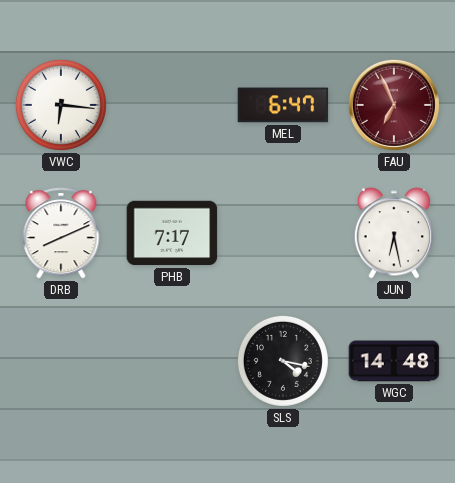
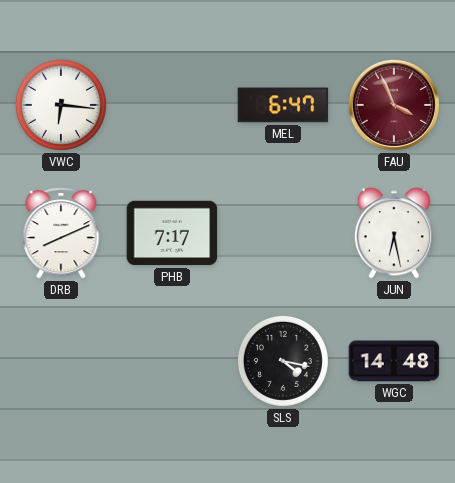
FAU: 6:56 -> 3:56 (394, 105)
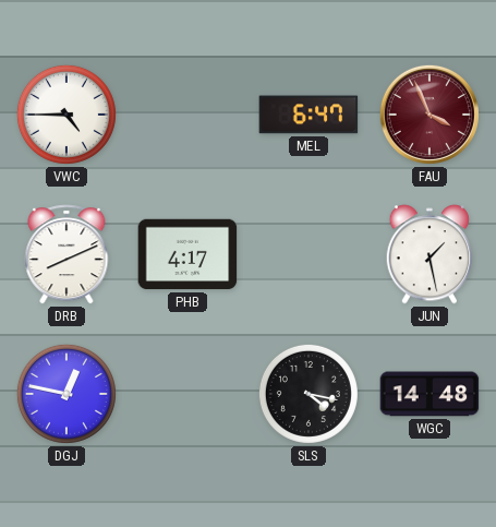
VWC: 6:16 -> 4:45 (66, 115)
PHB: 7:17 -> 4:17 (187, 254)
JUN: 6:28 -> 1:28 (428, 254)
DGJ: none -> 12:47 (66, 394)
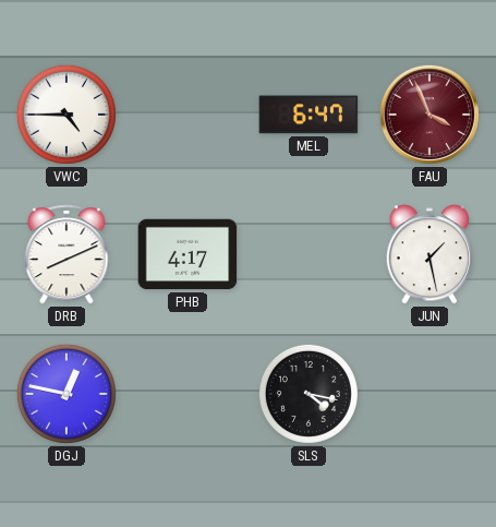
WGC: 14:48 -> none (430, 394)
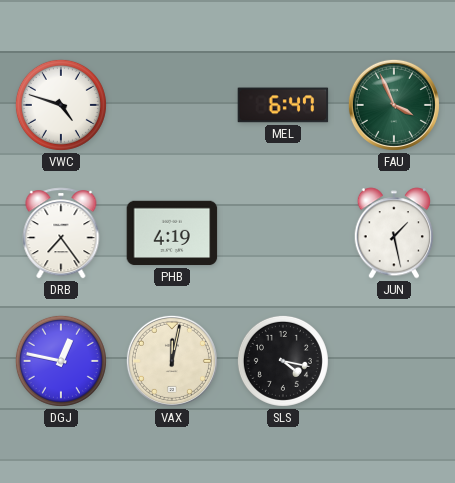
VWC: 4:45 -> 4:48 (61, 105)
FAU dial: burgundy -> green (394, 105)
DRB: 8:11 -> 7:24 (61, 233)
PHB: 4:17 -> 4:19 (172, 233)
VAX: none -> 12:02 (172, 361)
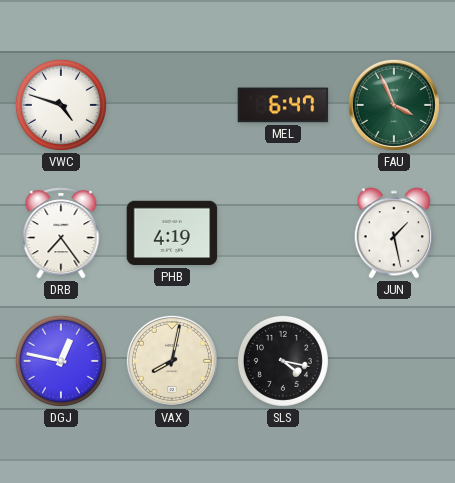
VAX: 12:02 -> 8:02 (172, 361)
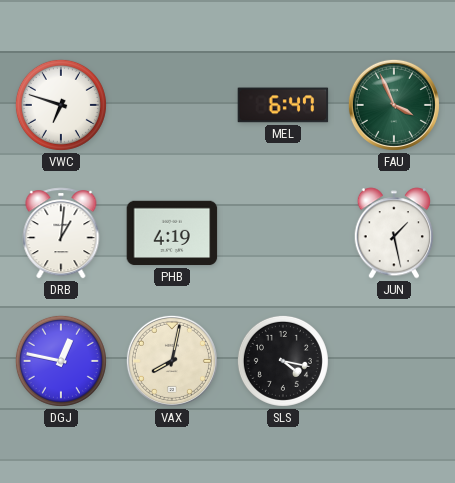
VWC: 4:48 -> 6:48 (61, 105)
DRB: 7:24 -> 1:01 (61, 233)
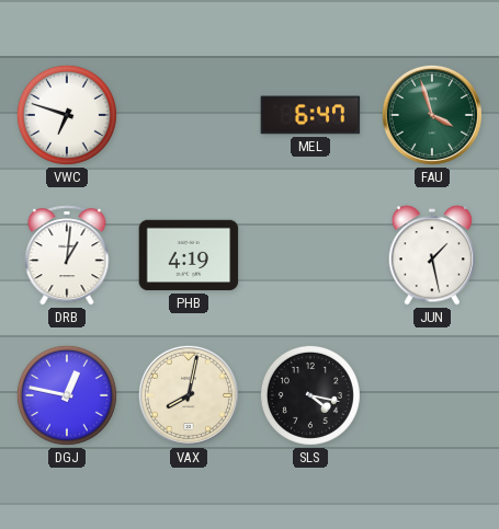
FAU: 3:56 -> 3:57 (432, 115)
